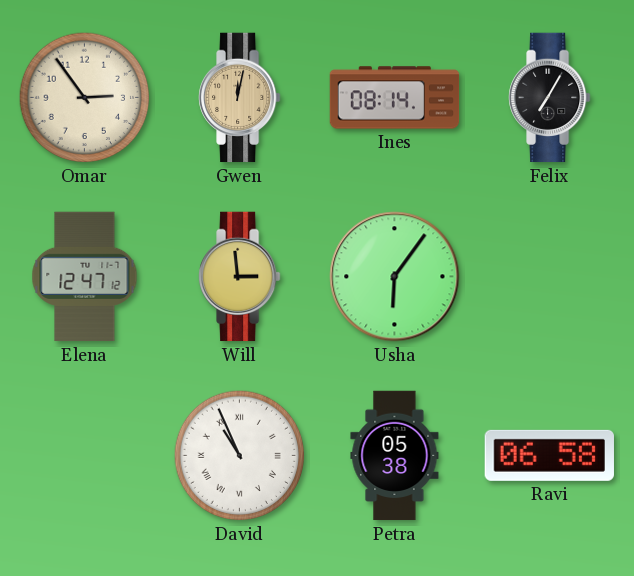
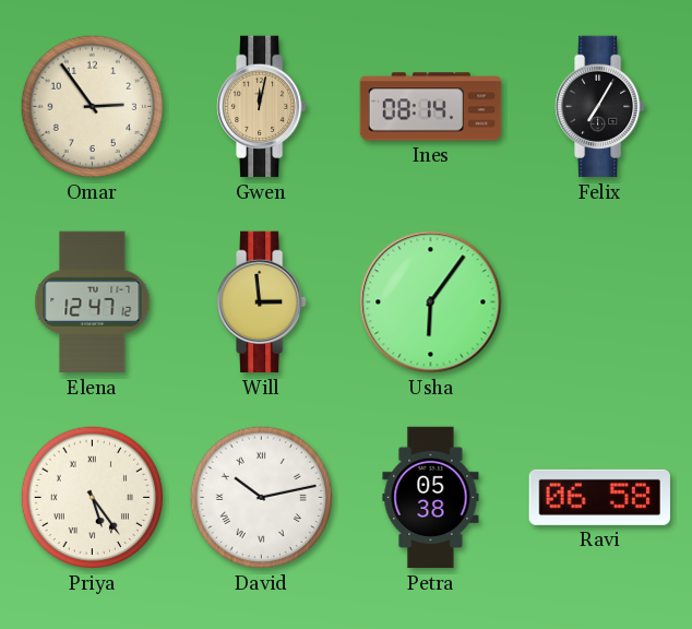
Priya: none -> 5:24 (93, 498)
David: 10:56 -> 10:13 (262, 498)
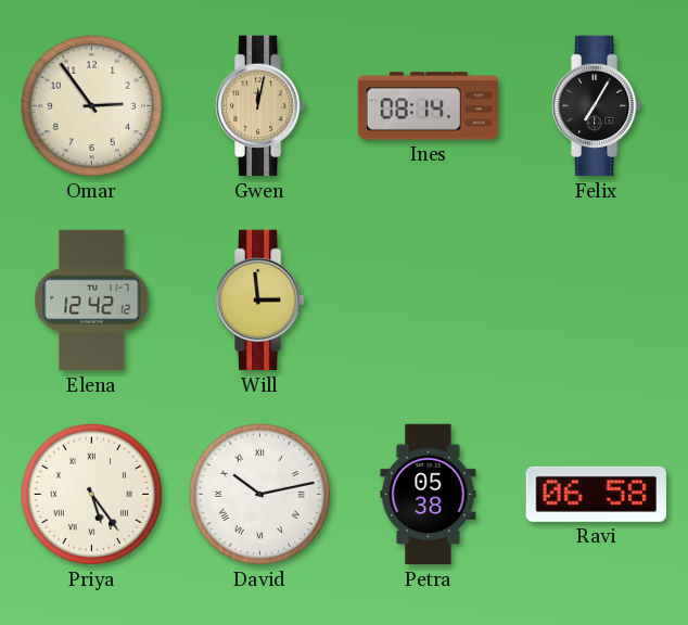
Elena: 12:47 -> 12:42 (92, 301)
Usha: 6:06 -> none (431, 302)
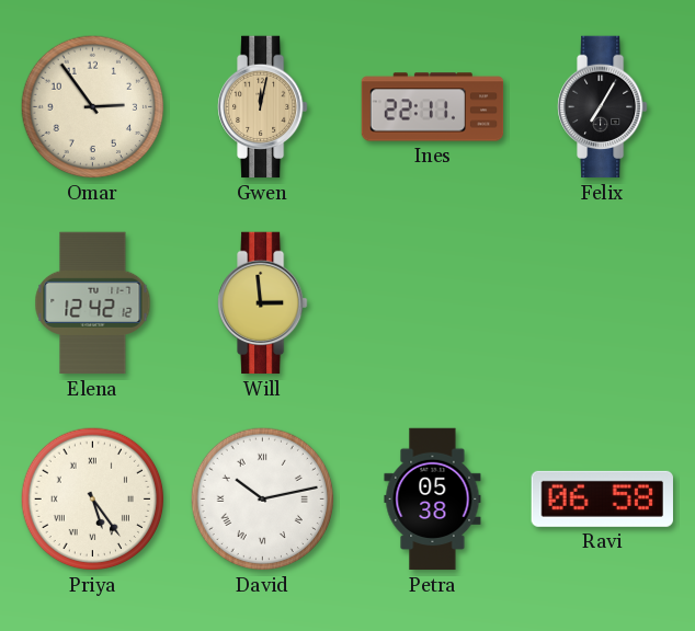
Ines: 08:14 -> 22:11 (433, 107)
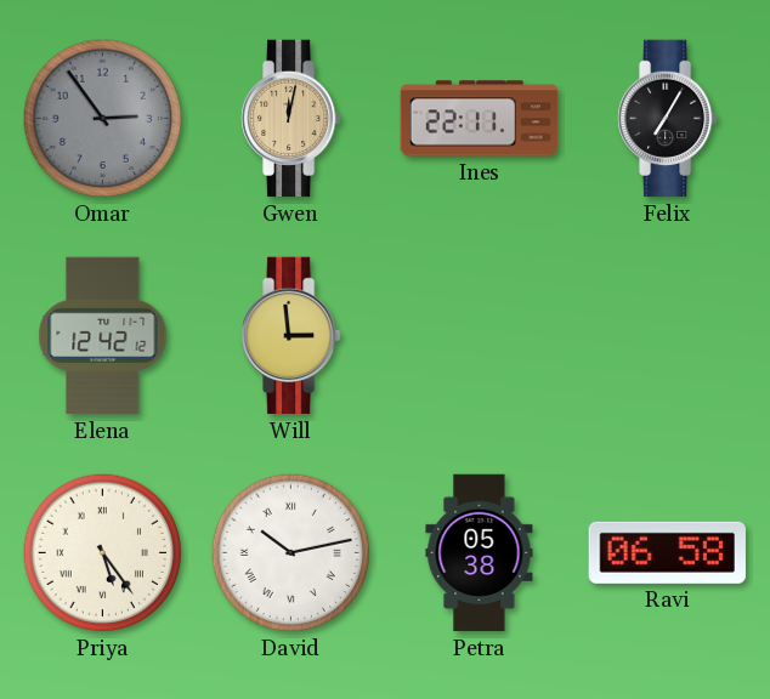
Omar dial: cream -> grey (103, 119)
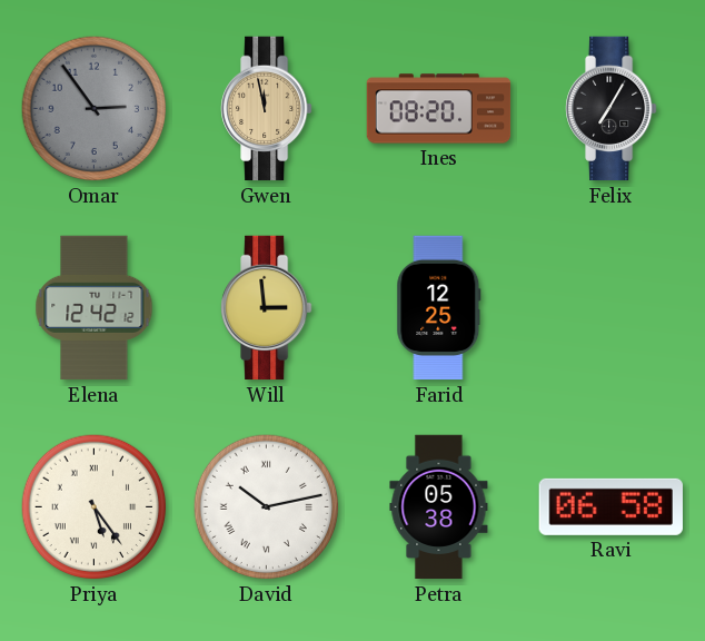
Gwen: 12:02 -> 11:58 (267, 109)
Ines: 22:11 -> 08:20 (439, 109)
Farid: none -> 12:25 (439, 308)
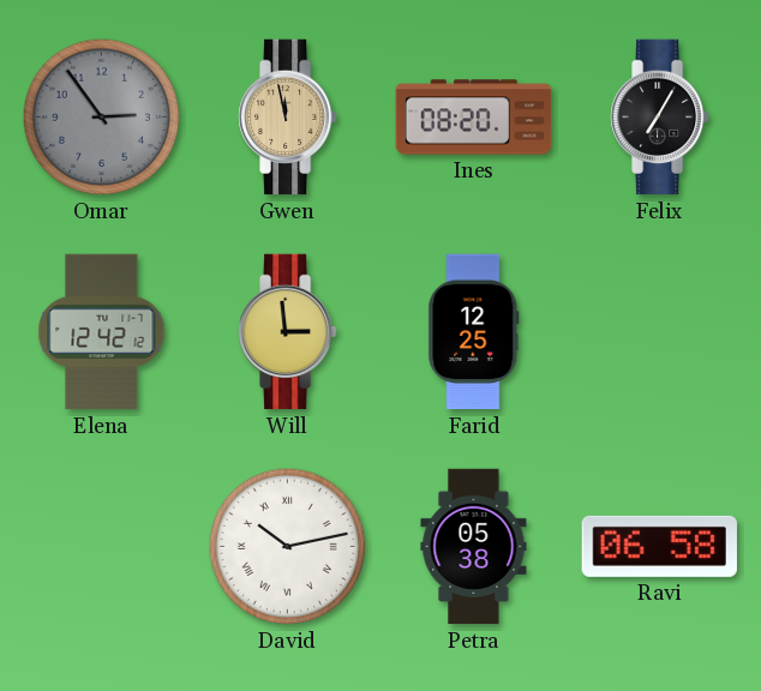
Priya: 5:24 -> none (95, 507)
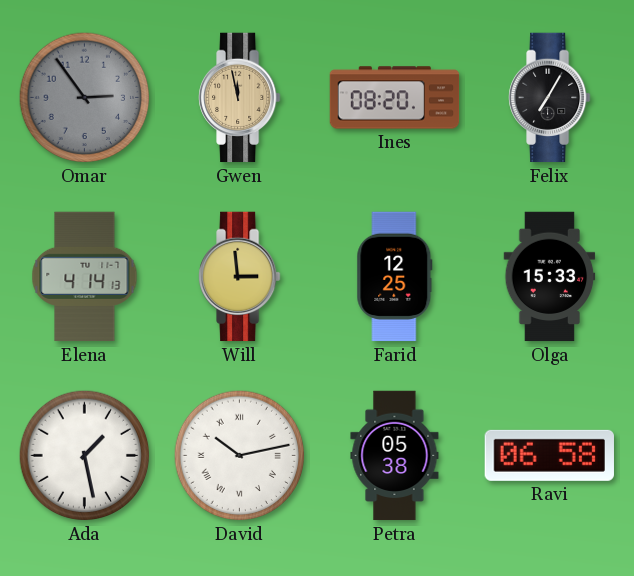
Elena: 12:42 -> 4:14 (85, 277)
Olga: none -> 15:33 (550, 277)
Ada: none -> 1:28 (85, 456)
